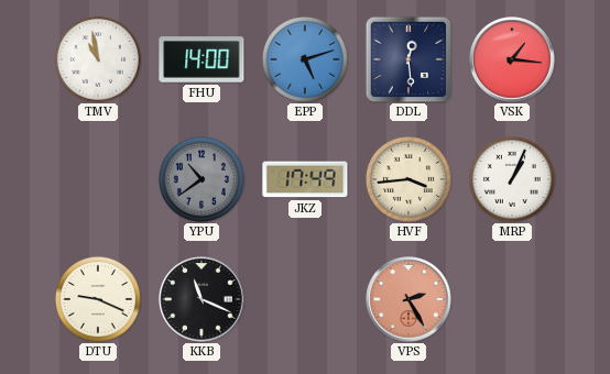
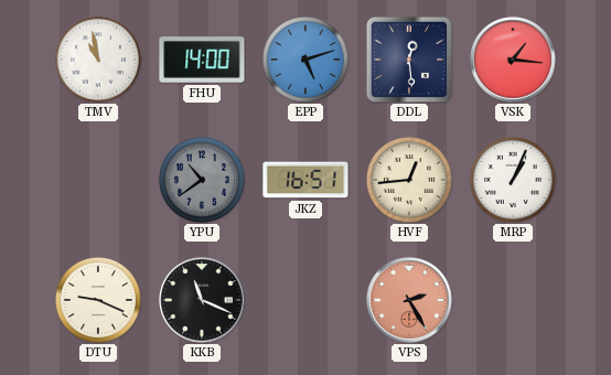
JKZ: 17:49 -> 16:51 (305, 180)
HVF: 3:44 -> 12:44 (409, 180)
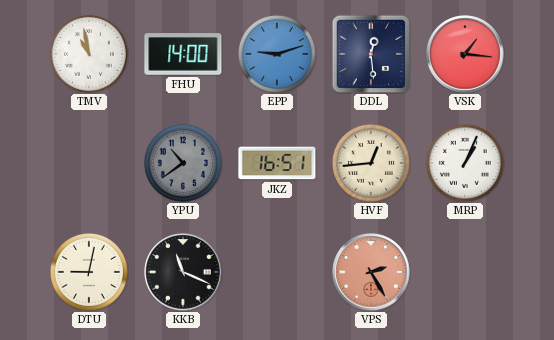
EPP: 5:12 -> 9:12 (277, 54)
DTU: 9:19 -> 9:02 (89, 272)
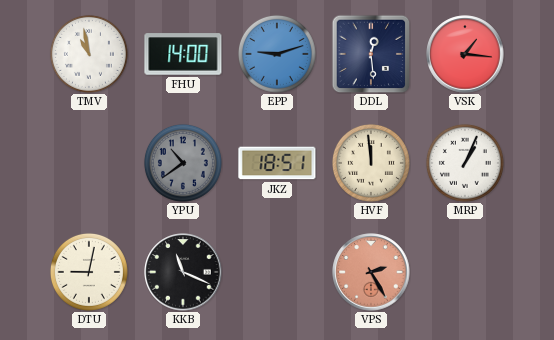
JKZ: 16:51 -> 18:51 (277, 163)
HVF: 12:44 -> 11:59 (371, 163)
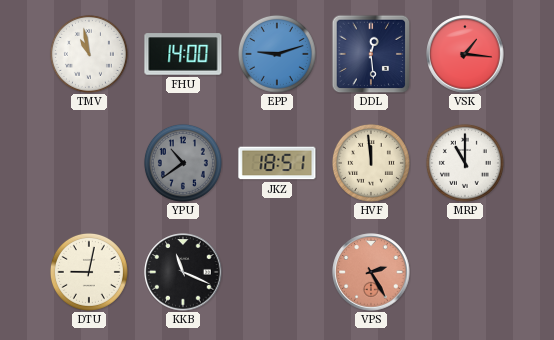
MRP: 1:04 -> 11:00 (465, 163)
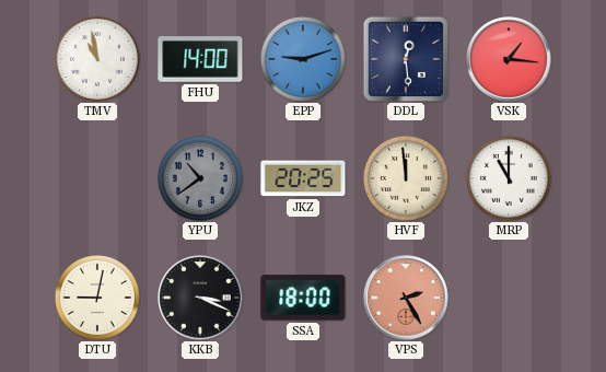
JKZ: 18:51 -> 20:25 (303, 178)
KKB: 11:19 -> 3:19 (200, 298)
SSA: none -> 18:00 (303, 298)
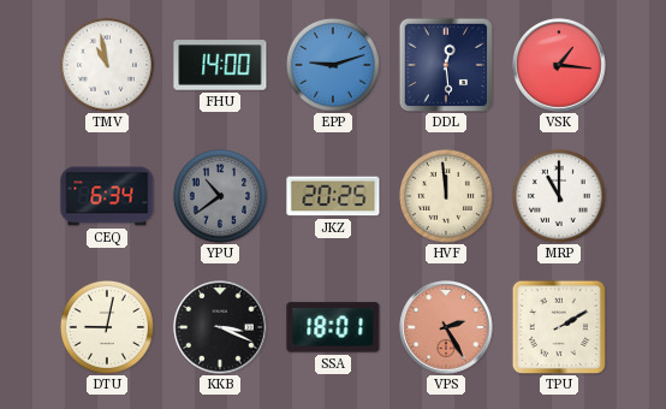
CEQ: none -> 6:34 (107, 196)
SSA: 18:00 -> 18:01 (333, 327)
TPU: none -> 2:10 (559, 327)
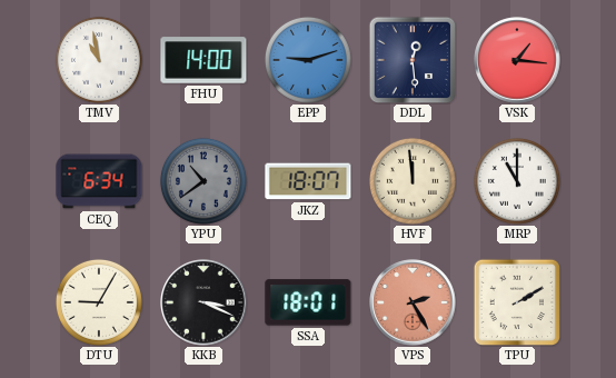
JKZ: 20:25 -> 18:07 (308, 181)
DTU: 9:02 -> 9:05 (99, 302)
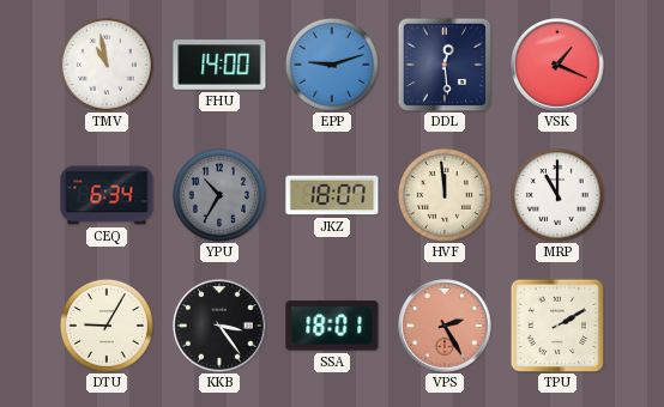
VSK: 1:16 -> 1:19 (557, 65)
YPU: 10:39 -> 10:35 (219, 195)
KKB: 3:19 -> 3:24 (219, 326)
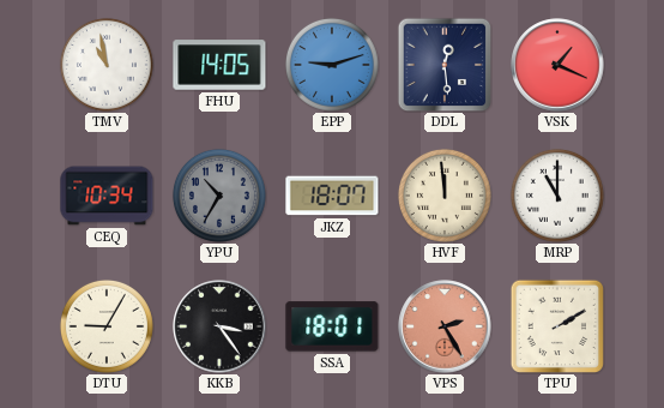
FHU: 14:00 -> 14:05 (219, 65)
CEQ: 6:34 -> 10:34 (107, 196)
